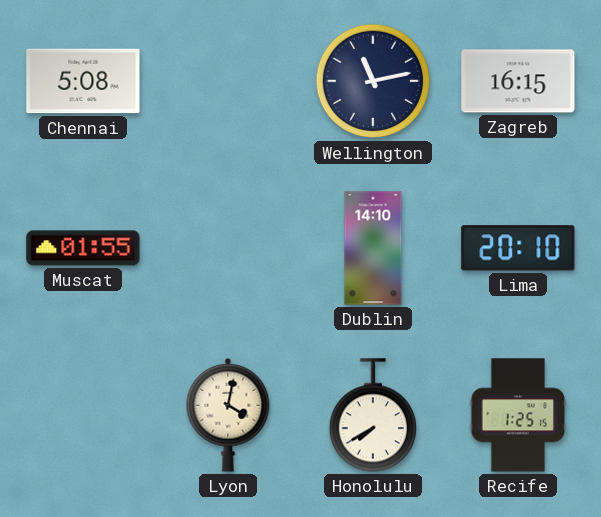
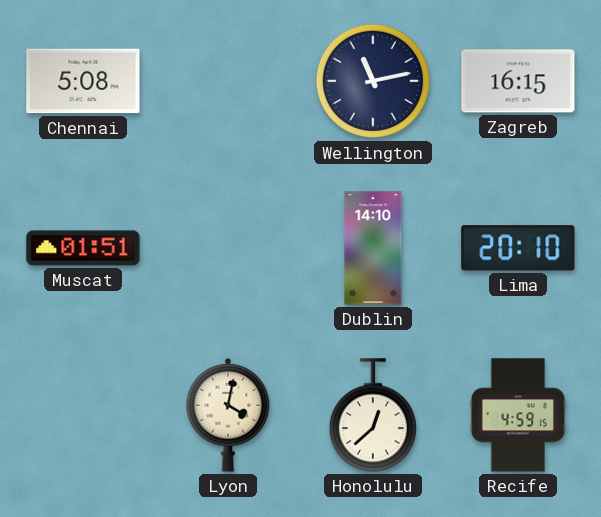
Muscat: 01:55 -> 01:51 (83, 248)
Honolulu: 7:40 -> 12:38 (372, 415)
Recife: 1:25 -> 4:59 (517, 415)
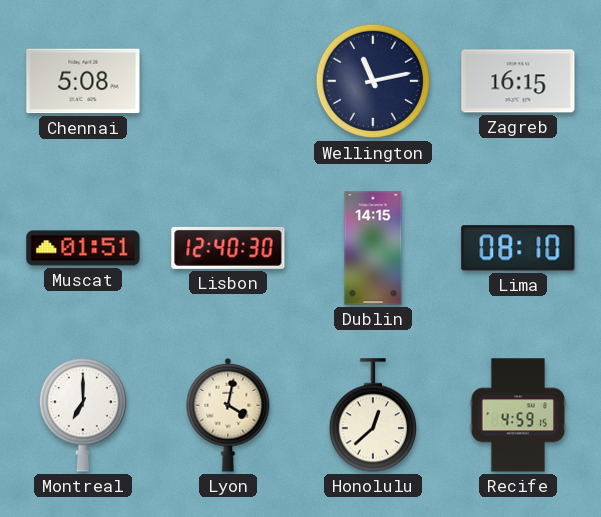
Lisbon: none -> 12:40 (228, 248)
Dublin: 14:10 -> 14:15 (373, 248)
Lima: 20:10 -> 08:10 (518, 248)
Montreal: none -> 7:00 (82, 415)
